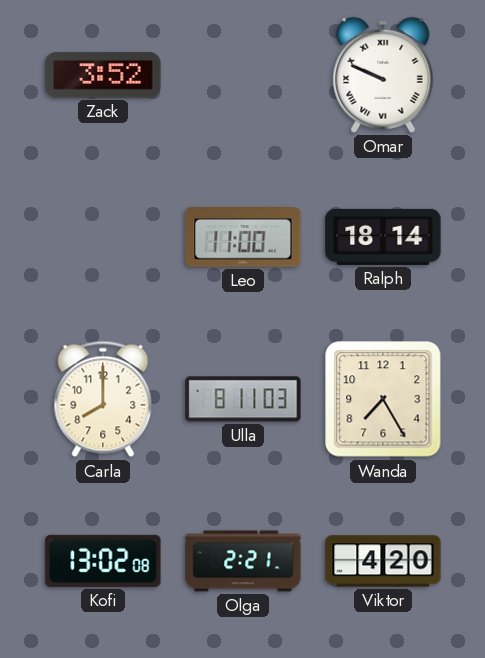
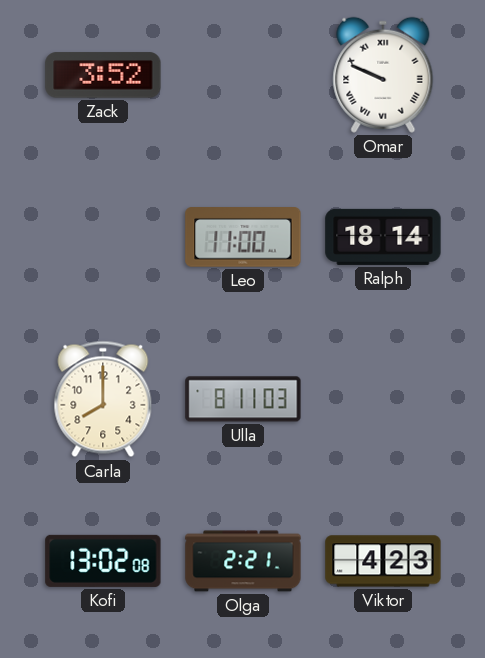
Wanda: 7:25 -> none (383, 399)
Viktor: 4:20 -> 4:23 (383, 561)
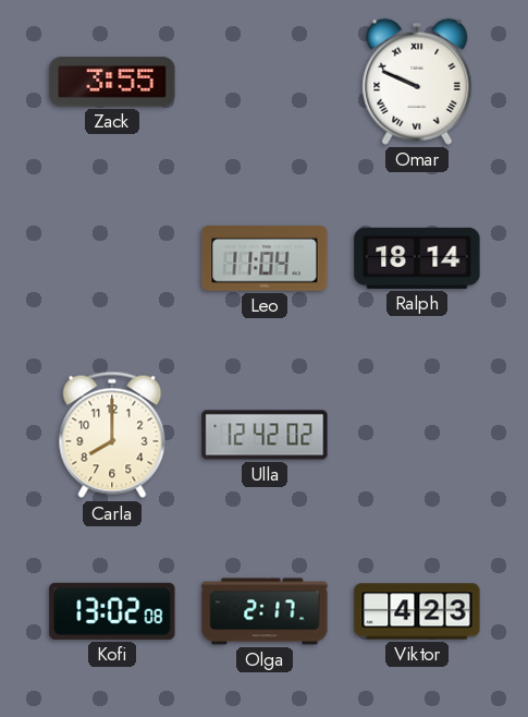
Zack: 3:52 -> 3:55 (112, 82)
Leo: 11:00 -> 11:04 (265, 258)
Ulla: 8:11 -> 12:42 (265, 435)
Olga: 2:21 -> 2:17 (265, 611)
